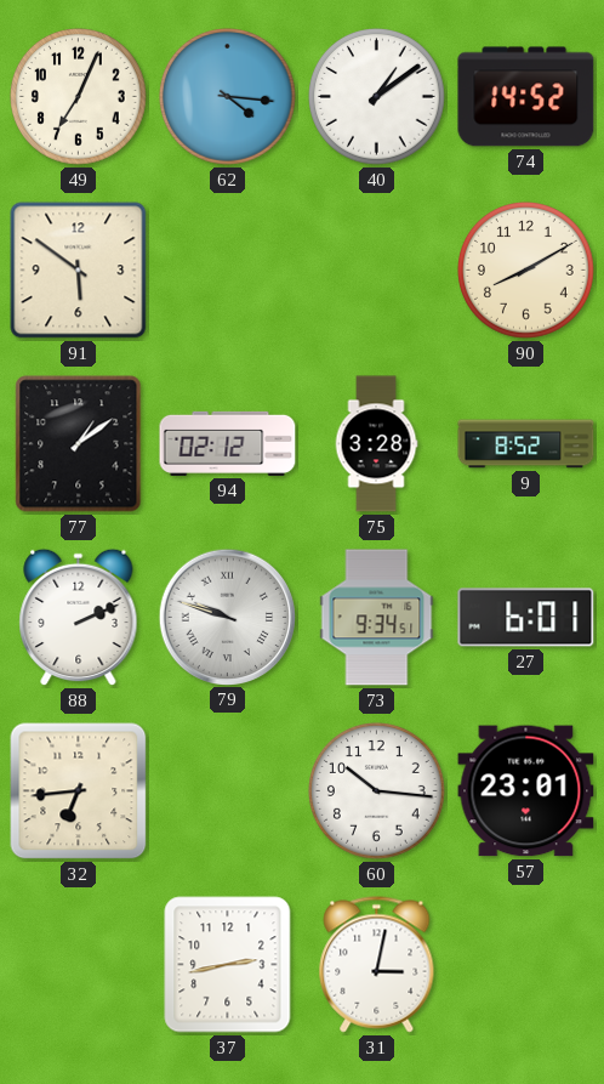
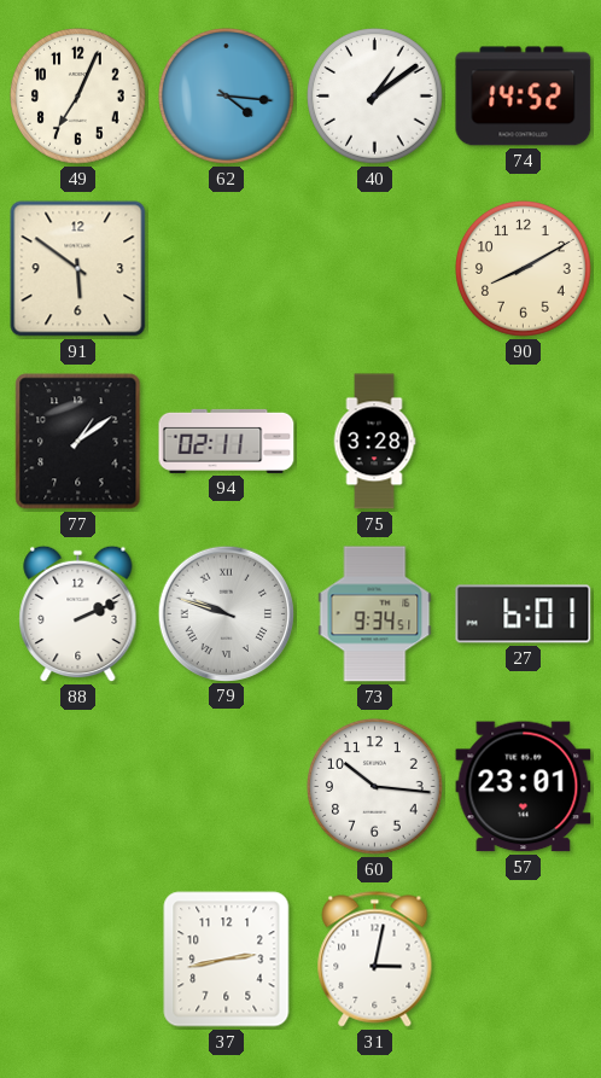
94: 02:12 -> 02:11 (227, 441)
9: 8:52 -> none (526, 444)
32: 6:44 -> none (79, 791)
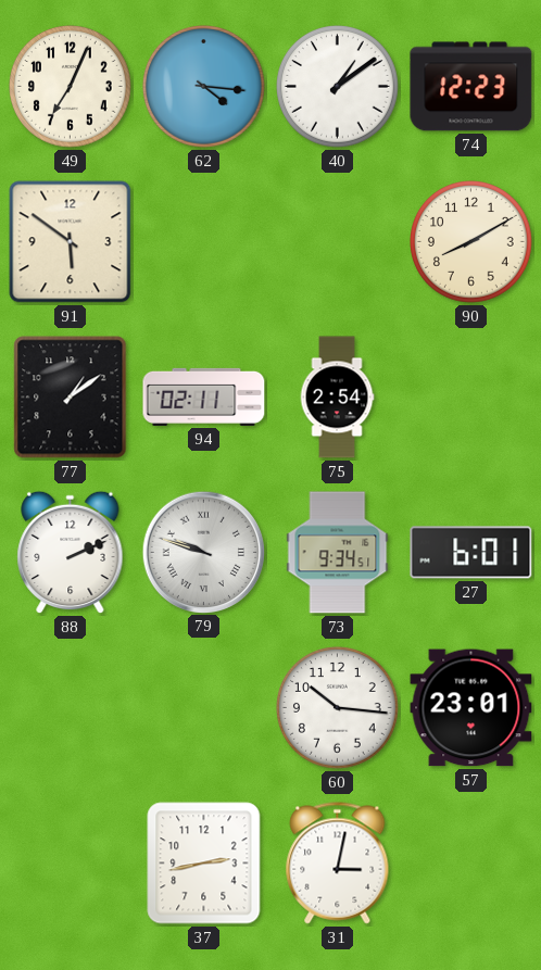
74: 14:52 -> 12:23 (471, 87)
75: 3:28 -> 2:54 (337, 398)
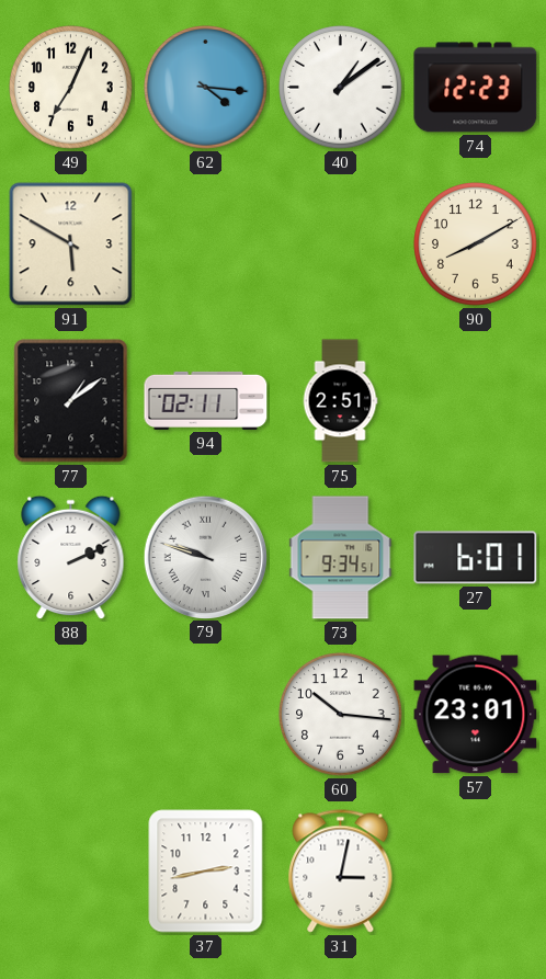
91: 5:51 -> 5:50 (71, 244)
75: 2:54 -> 2:51 (340, 401)
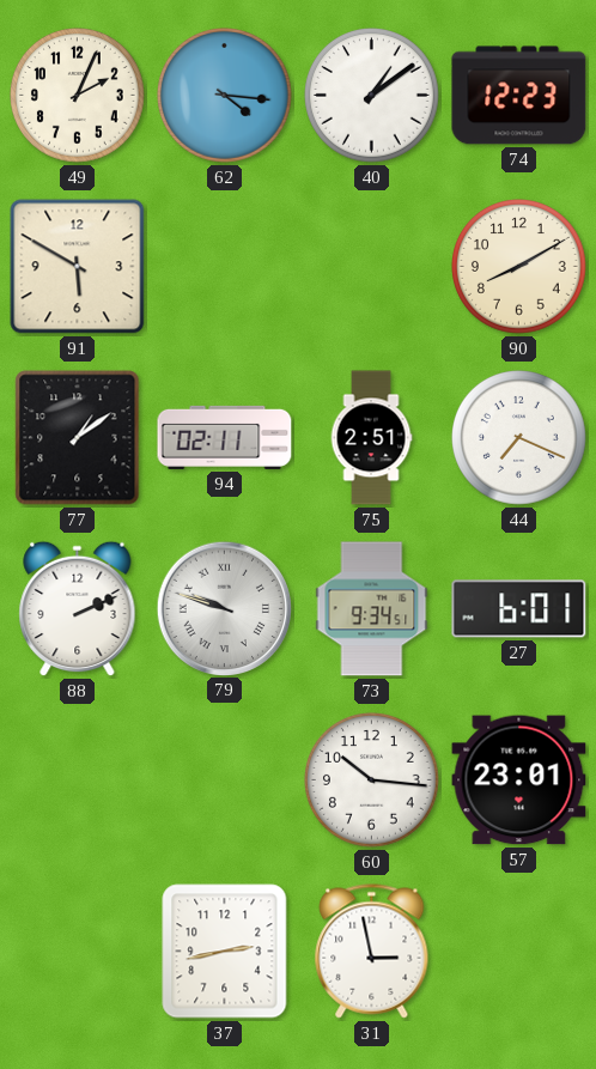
49: 7:04 -> 2:04 (78, 96)
44: none -> 7:19 (519, 438)
31: 3:02 -> 2:58 (372, 952)
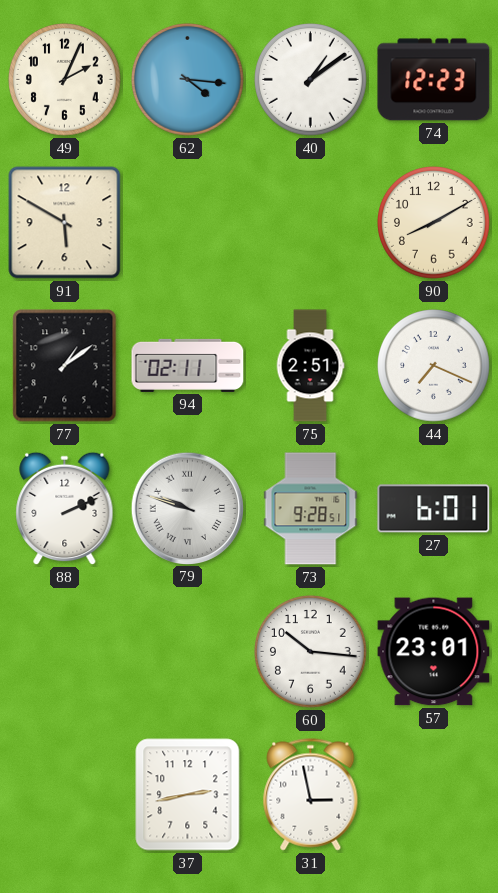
73: 9:34 -> 9:28 (311, 509)
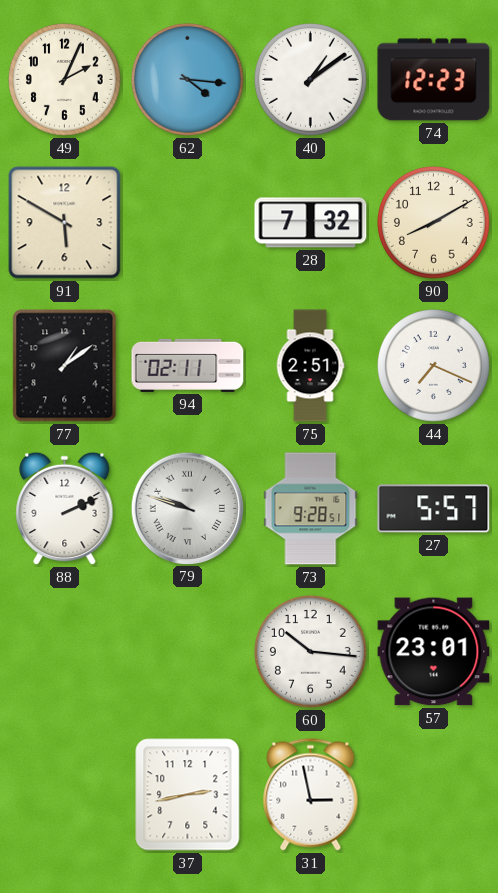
28: none -> 7:32 (311, 223)
27: 6:01 -> 5:57 (434, 509)
